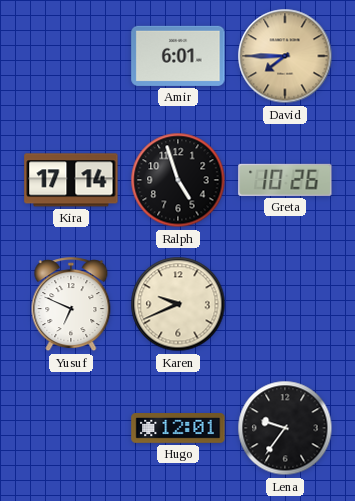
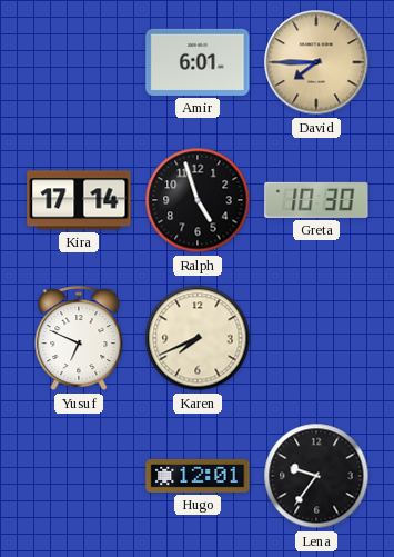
Greta: 10:26 -> 10:30 (316, 200)
Karen: 9:41 -> 7:41 (198, 338)
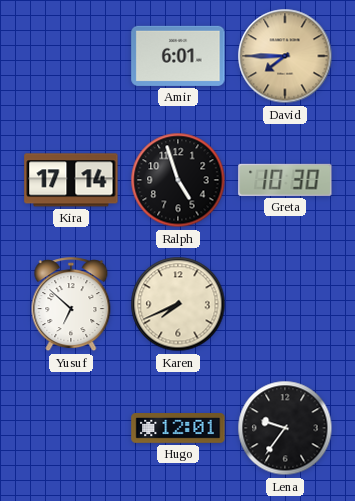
Yusuf: 6:49 -> 6:52 (71, 305)
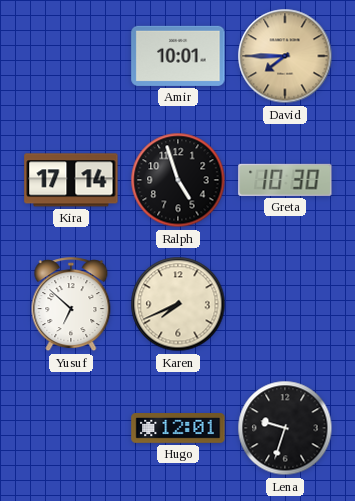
Amir: 6:01 -> 10:01 (178, 56)
Lena: 9:36 -> 9:33 (285, 428)
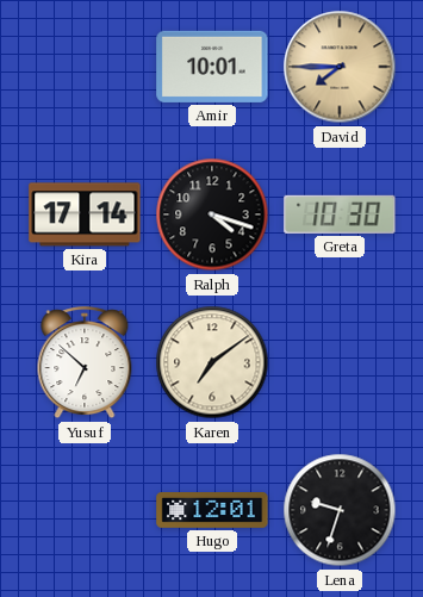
Ralph: 4:57 -> 4:18 (212, 214)
Karen: 7:41 -> 7:09 (212, 362)
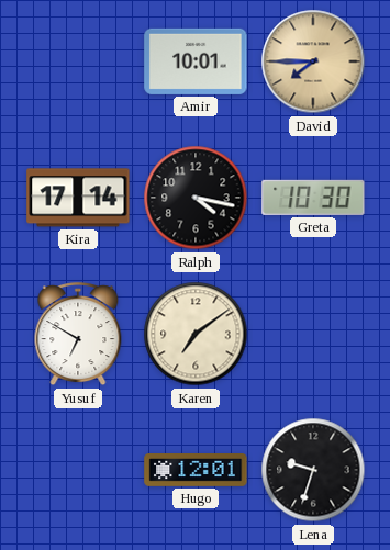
Ralph: 4:18 -> 4:17 (196, 198)
Yusuf: 6:52 -> 6:50 (78, 335)
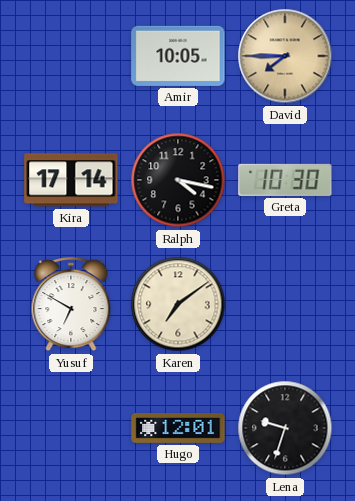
Amir: 10:01 -> 10:05 (178, 56)
